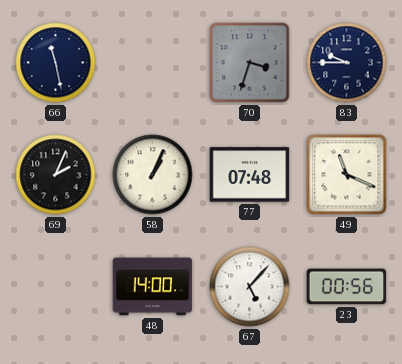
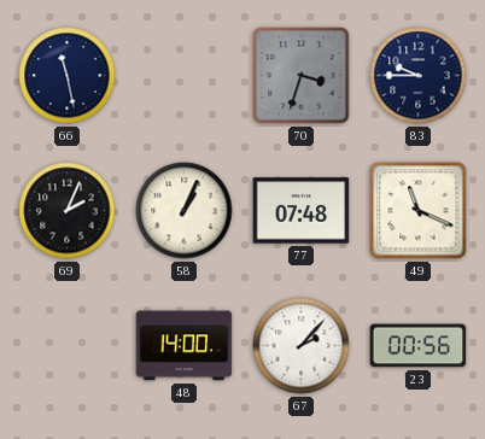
67: 5:07 -> 2:07 (302, 346)
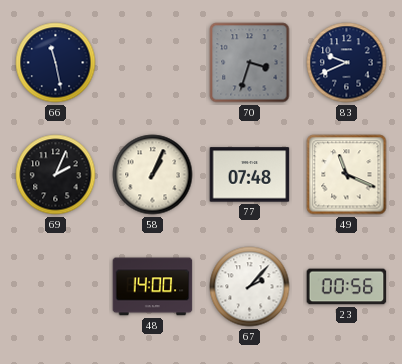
83: 9:45 -> 9:41 (347, 63)
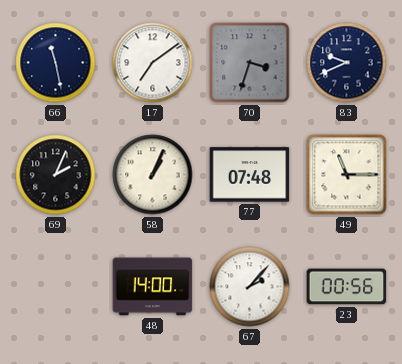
17: none -> 7:09 (153, 63)
49: 11:19 -> 11:15 (347, 175)
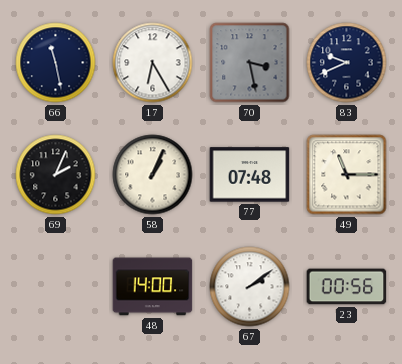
17: 7:09 -> 6:25 (153, 63)
70: 3:33 -> 3:28 (250, 63)
67: 2:07 -> 2:09 (250, 287)
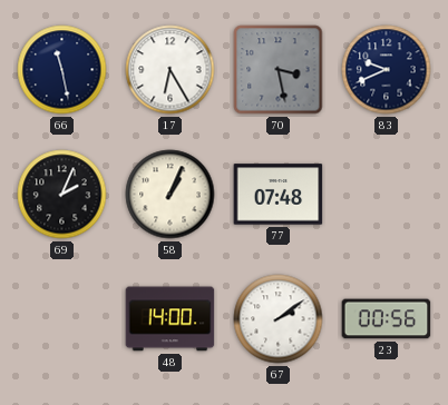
49: 11:15 -> none (347, 175)
